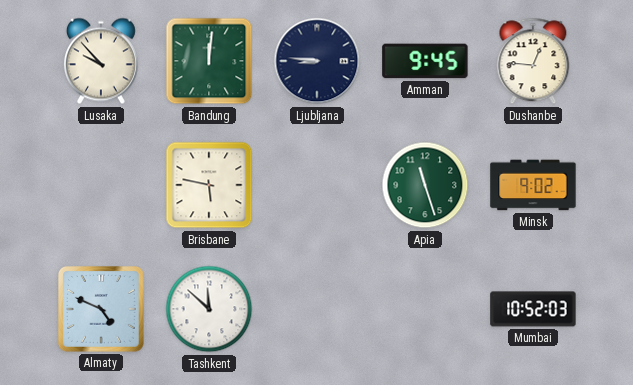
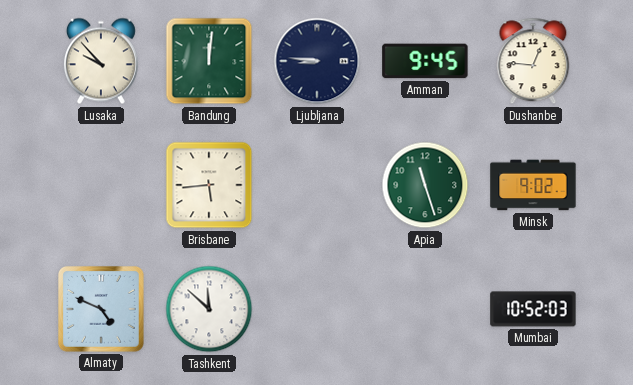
Brisbane: 5:47 -> 5:44 (209, 185)
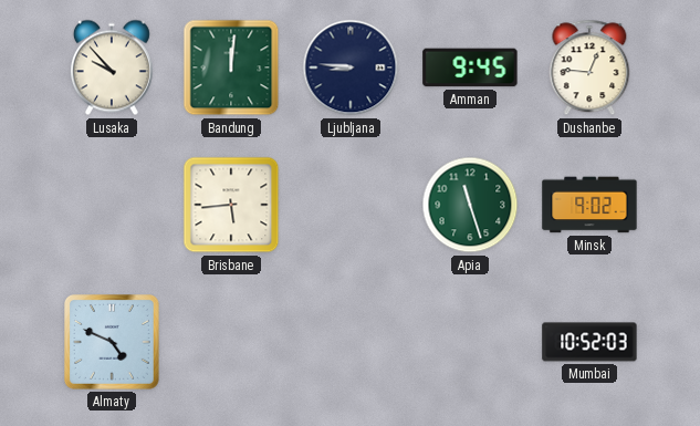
Tashkent: 11:52 -> none (209, 309)
